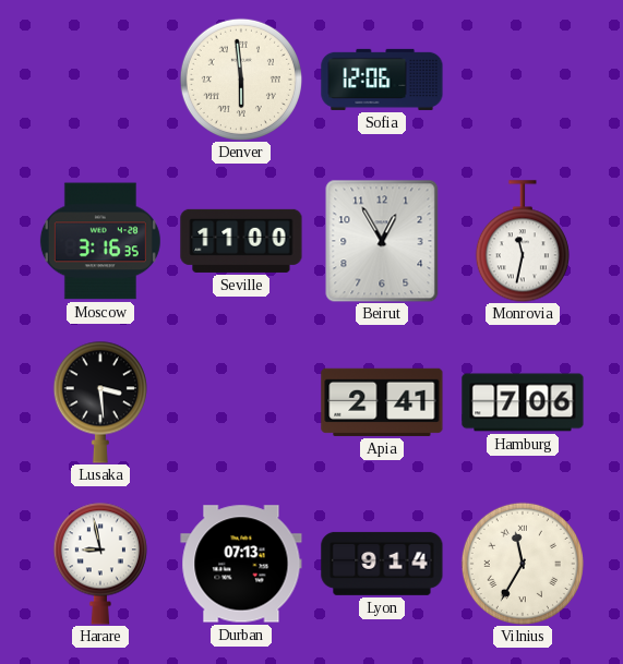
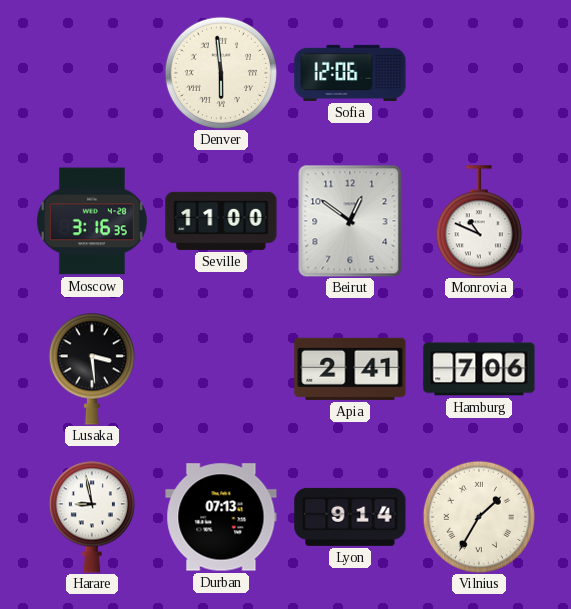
Beirut: 12:55 -> 12:51 (350, 221)
Monrovia: 11:32 -> 10:49 (479, 221)
Vilnius: 11:35 -> 1:35 (479, 517)
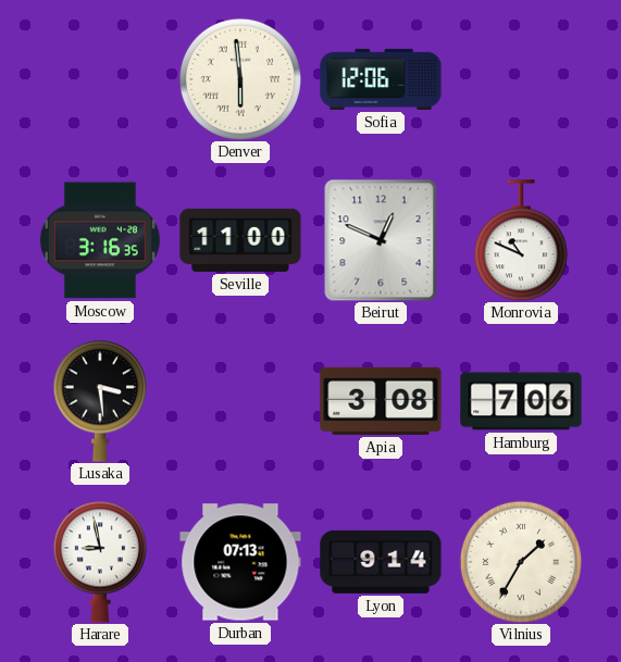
Beirut: 12:51 -> 12:49 (381, 240)
Apia: 2:41 -> 3:08 (381, 401)
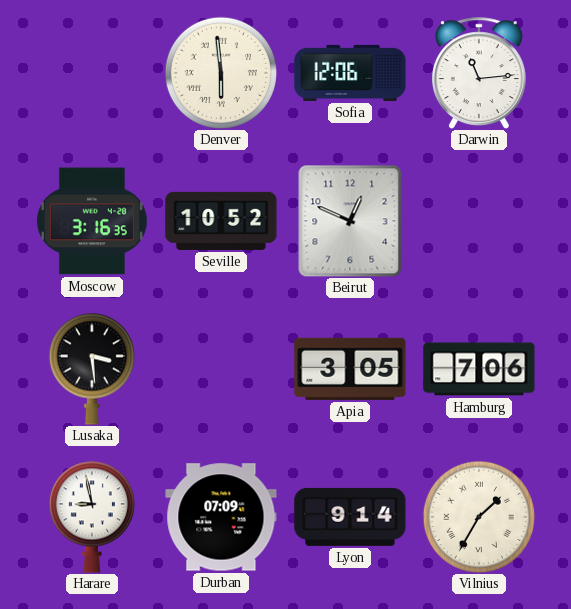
Darwin: none -> 11:14 (479, 73)
Seville: 11:00 -> 10:52 (221, 221)
Monrovia: 10:49 -> none (521, 240)
Apia: 3:08 -> 3:05 (350, 369)
Durban: 07:13 -> 07:09 (221, 517)
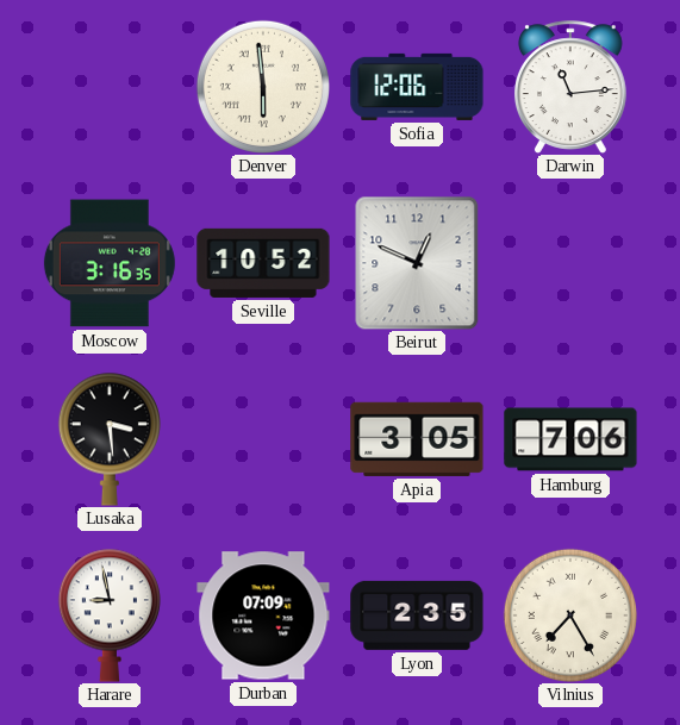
Lyon: 9:14 -> 2:35 (417, 615)
Vilnius: 1:35 -> 7:25 (570, 615)
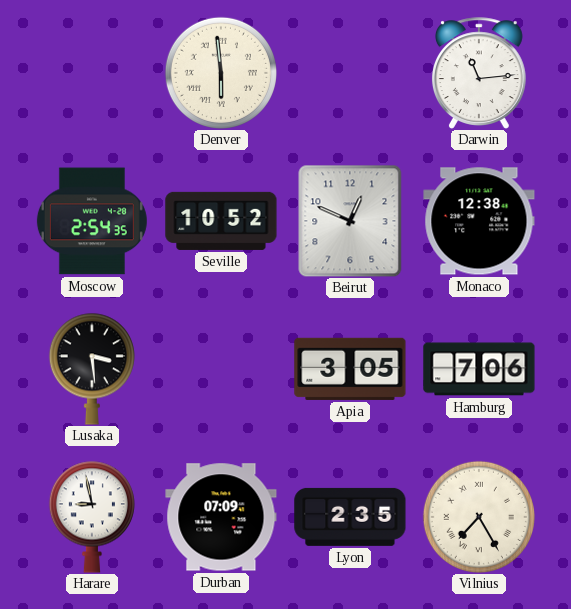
Sofia: 12:06 -> none (417, 87)
Moscow: 3:16 -> 2:54 (92, 221)
Monaco: none -> 12:38 (479, 221)
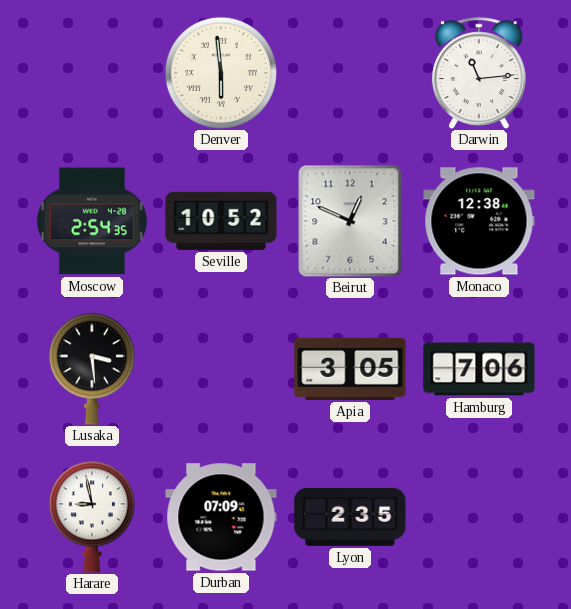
Vilnius: 7:25 -> none (479, 517)
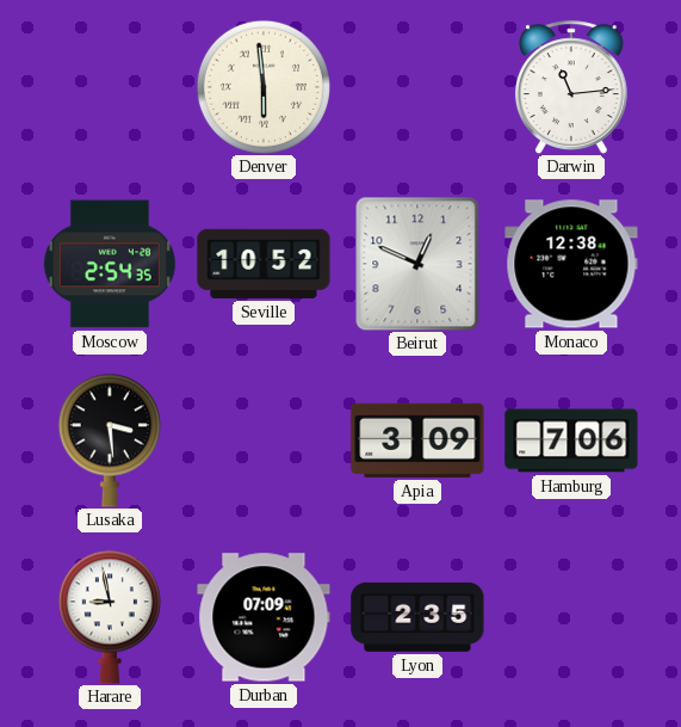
Apia: 3:05 -> 3:09 (417, 440)
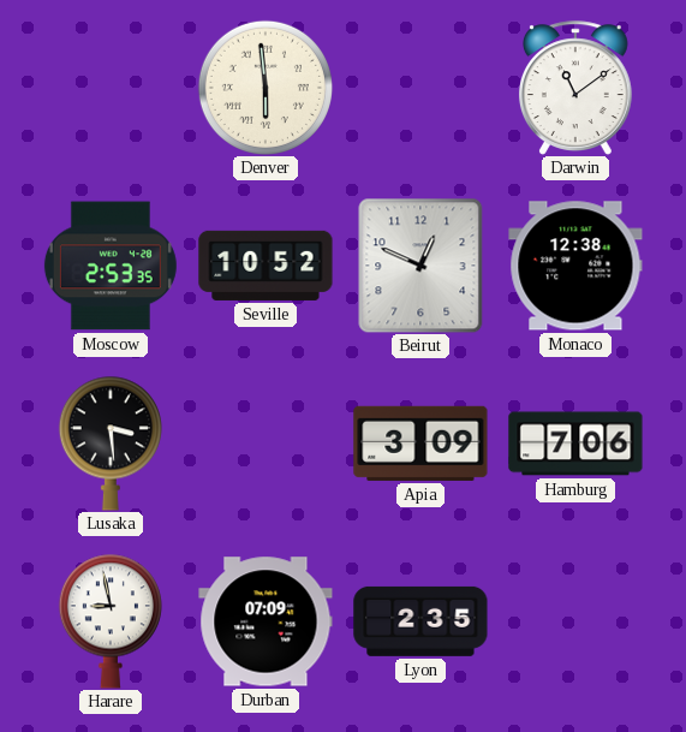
Darwin: 11:14 -> 11:09 (575, 88)
Moscow: 2:54 -> 2:53 (111, 266)
